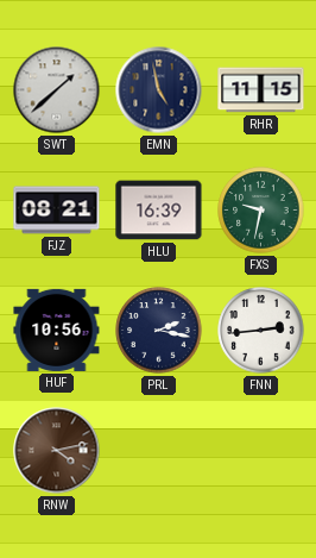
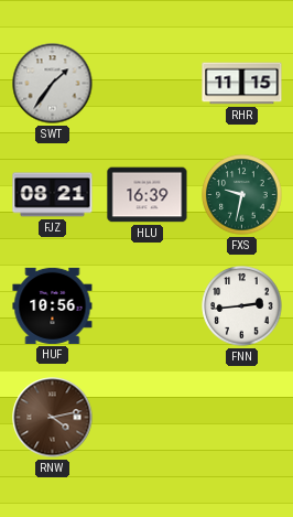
SWT: 1:38 -> 1:36 (53, 84)
EMN: 4:58 -> none (159, 90)
PRL: 2:17 -> none (159, 331)
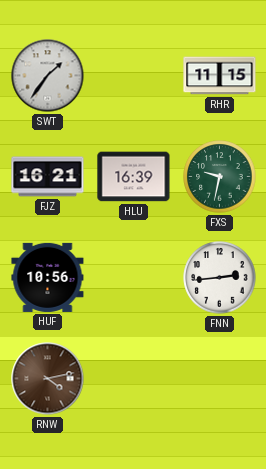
FJZ: 08:21 -> 16:21 (48, 177)
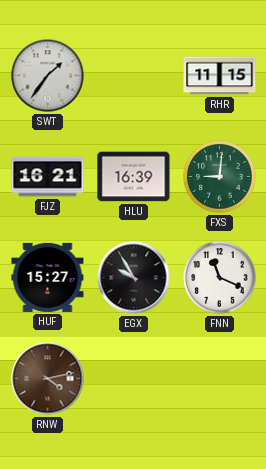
FXS: 9:32 -> 9:01 (220, 177)
HUF: 10:56 -> 15:27 (48, 277)
EGX: none -> 9:55 (134, 278)
FNN: 2:44 -> 11:19 (220, 278)
